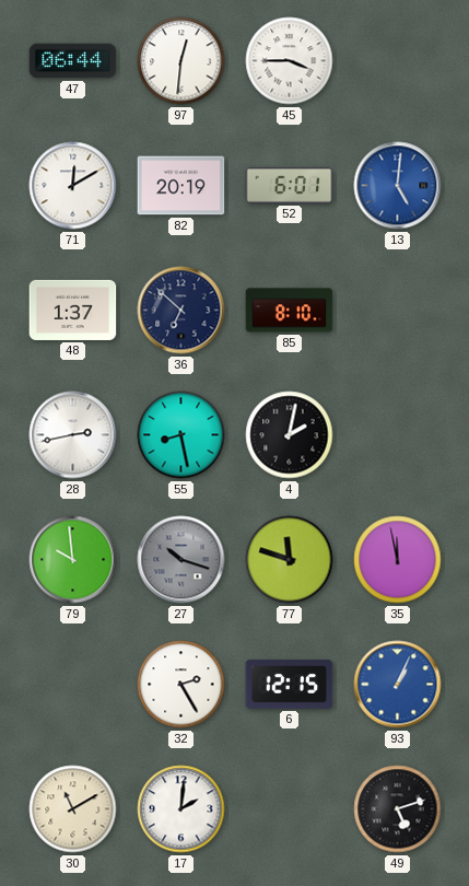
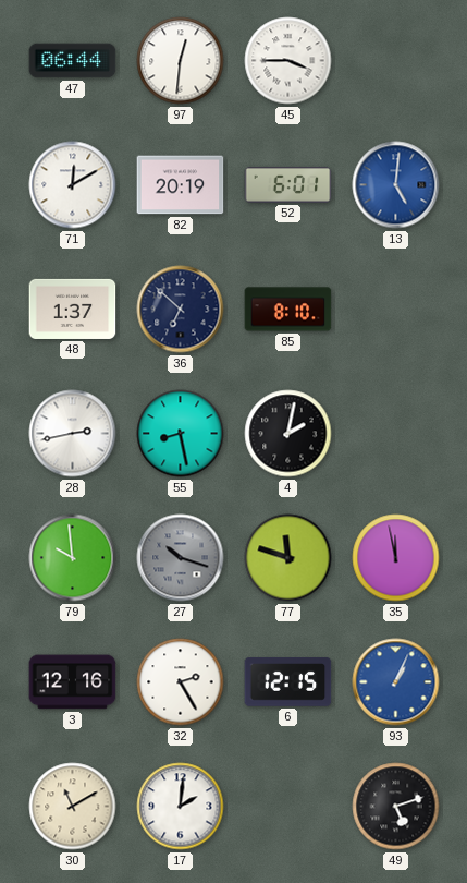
3: none -> 12:16 (73, 682)
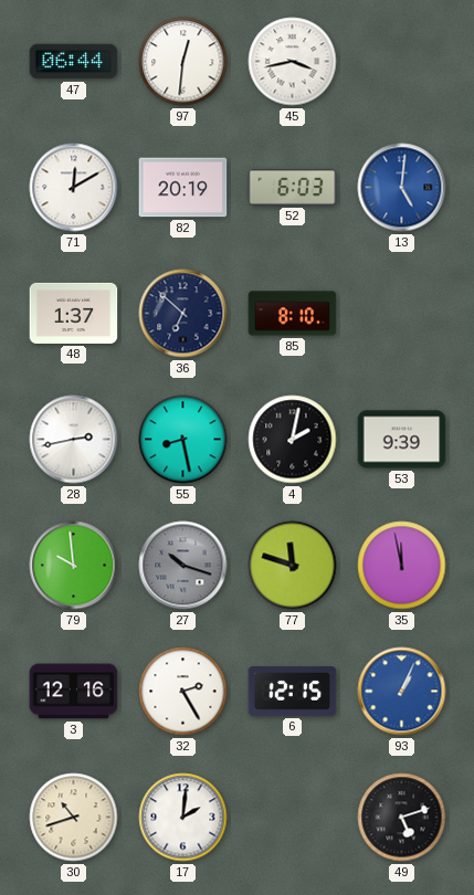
45: 3:45 -> 3:43 (293, 62)
52: 6:01 -> 6:03 (293, 188)
53: none -> 9:39 (402, 440)
30: 11:10 -> 10:42 (74, 818)
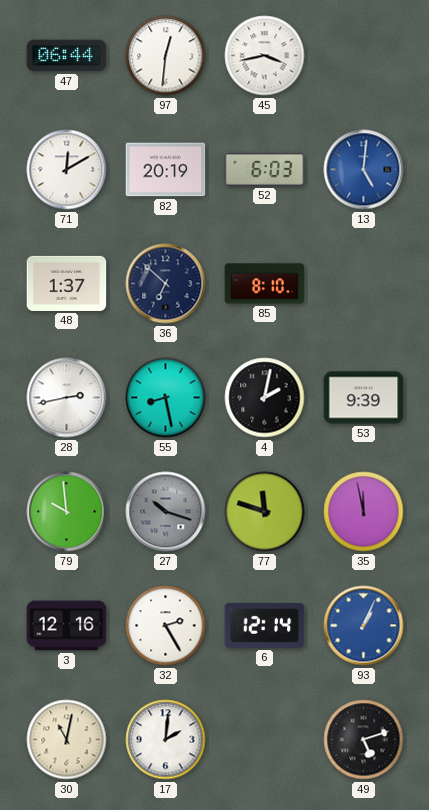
6: 12:15 -> 12:14 (265, 626)
30: 10:42 -> 11:02 (67, 740)
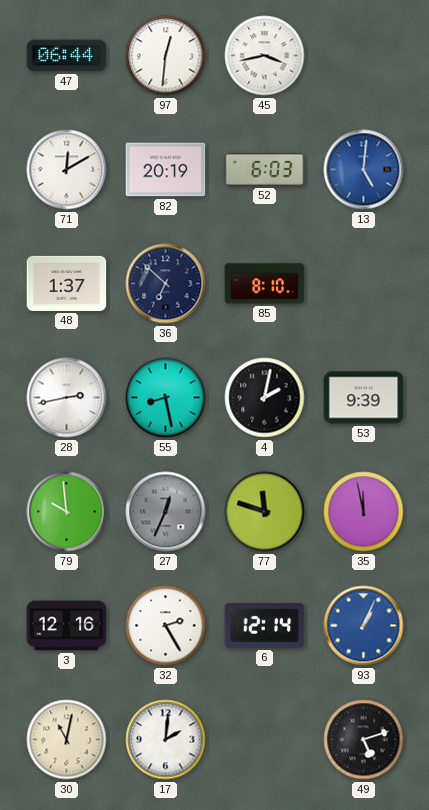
27: 10:18 -> 12:34 (166, 512)
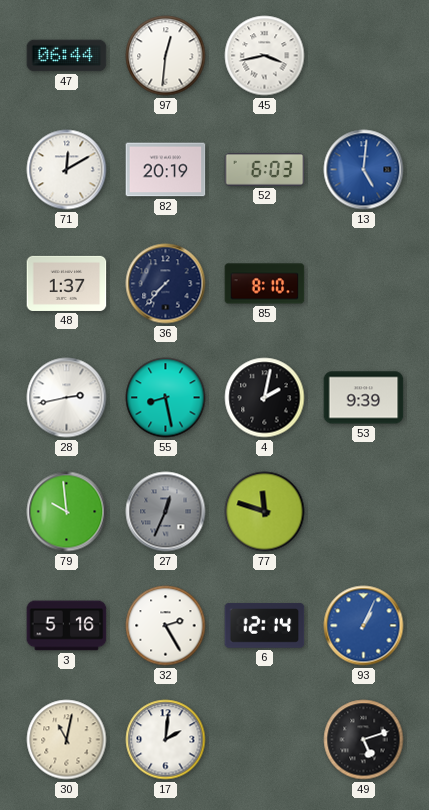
36: 6:52 -> 7:37 (166, 284)
35: 11:58 -> none (364, 512)
3: 12:16 -> 5:16 (67, 626)
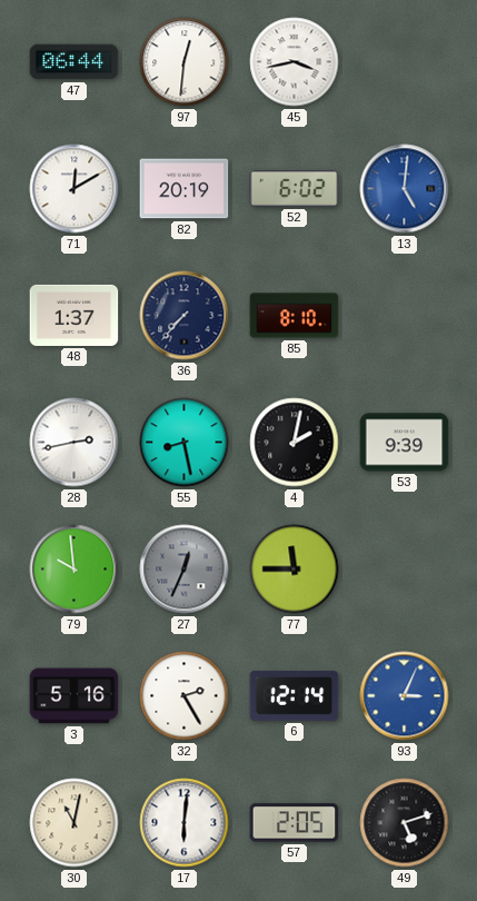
52: 6:03 -> 6:02 (295, 189)
77: 11:48 -> 11:45 (295, 570)
93: 1:04 -> 3:04 (405, 696)
17: 2:01 -> 6:01 (185, 823)
57: none -> 2:05 (295, 823)
